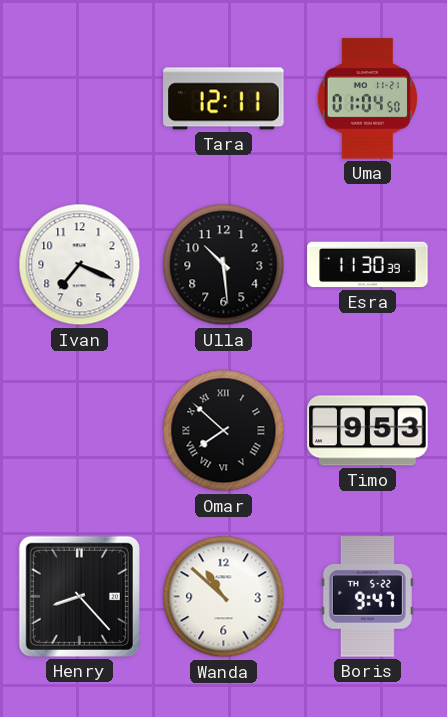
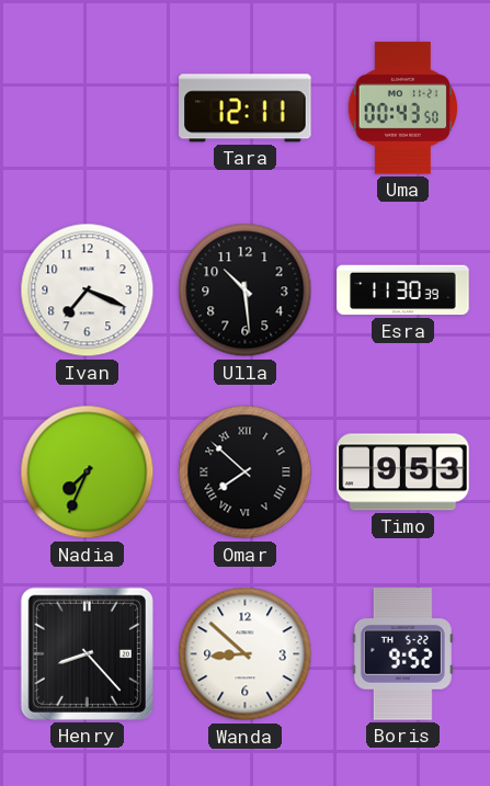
Uma: 01:04 -> 00:43 (402, 109)
Nadia: none -> 7:34 (88, 472)
Wanda: 10:52 -> 8:52 (246, 654)
Boris: 9:47 -> 9:52 (402, 654)
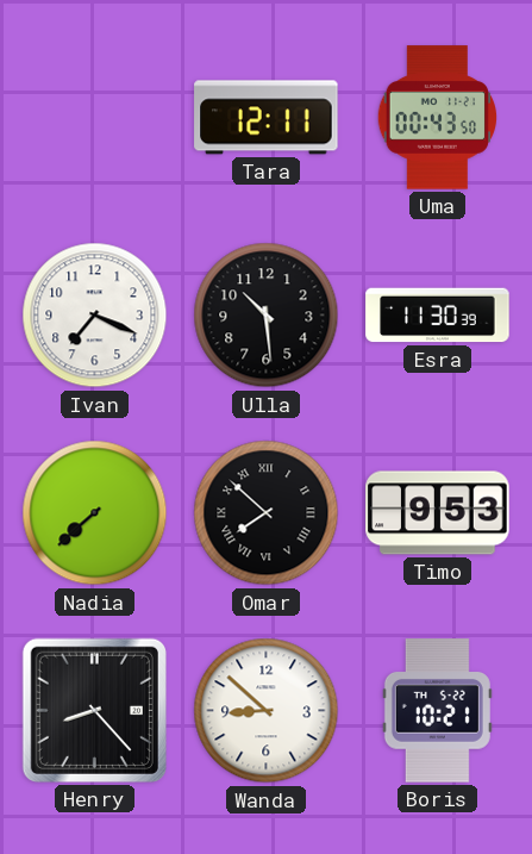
Nadia: 7:34 -> 7:38 (95, 513)
Boris: 9:52 -> 10:21 (437, 711)
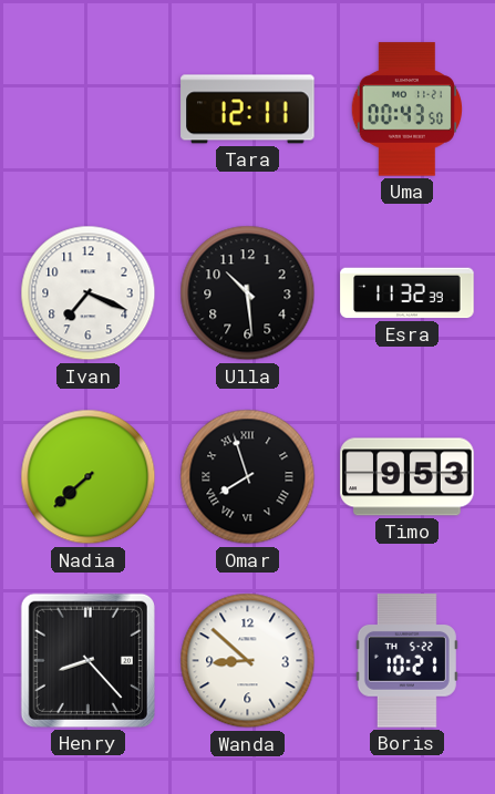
Esra: 11:30 -> 11:32 (408, 293)
Omar: 7:52 -> 7:57 (248, 477)
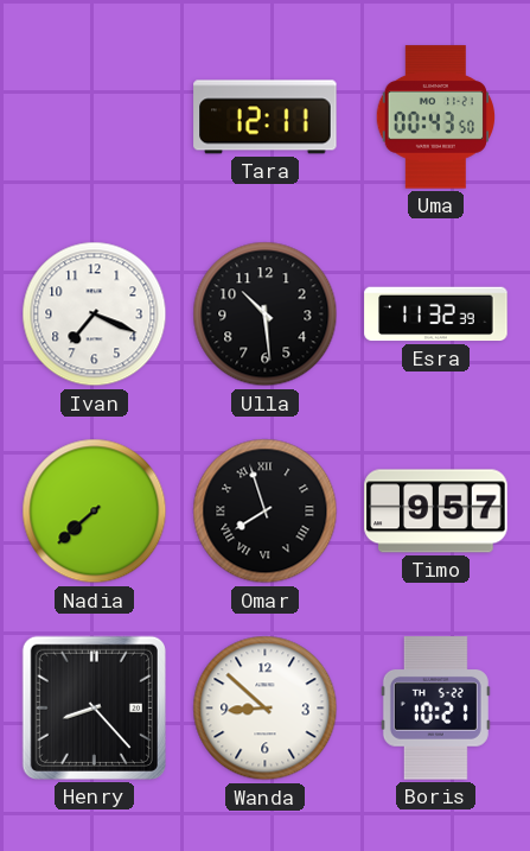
Timo: 9:53 -> 9:57 (436, 512)
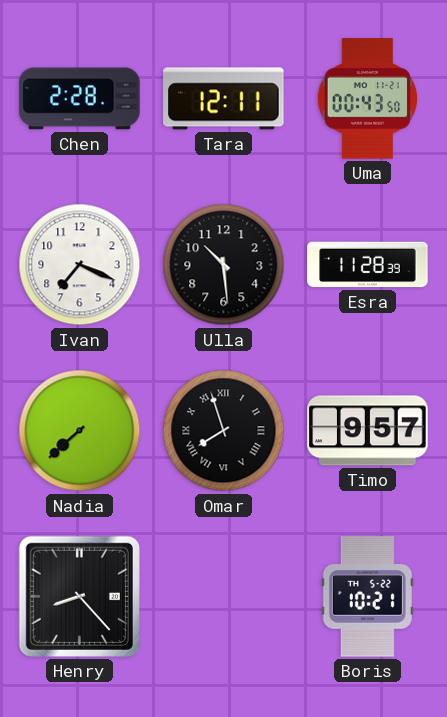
Chen: none -> 2:28 (80, 99)
Esra: 11:32 -> 11:28 (368, 265)
Wanda: 8:52 -> none (266, 709)
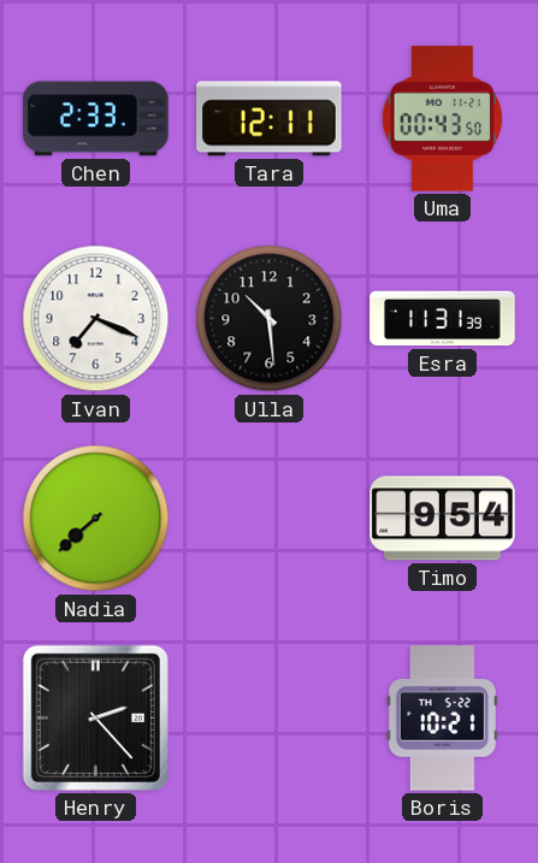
Chen: 2:28 -> 2:33 (96, 119)
Esra: 11:28 -> 11:31 (443, 319)
Omar: 7:57 -> none (224, 431)
Timo: 9:57 -> 9:54 (443, 519)
Henry: 8:23 -> 2:23 (95, 717)
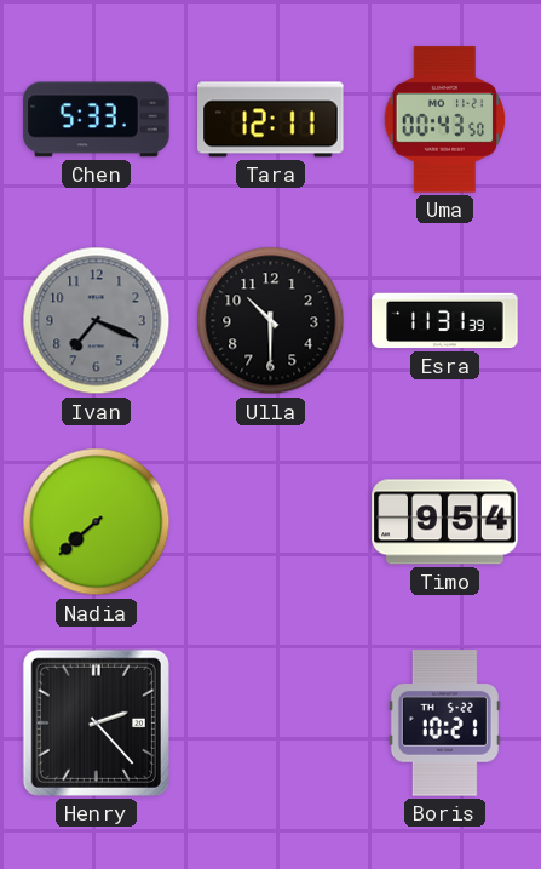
Chen: 2:33 -> 5:33 (97, 120)
Ivan dial: white -> grey (97, 321)
Ulla: 10:29 -> 10:30 (271, 321)
